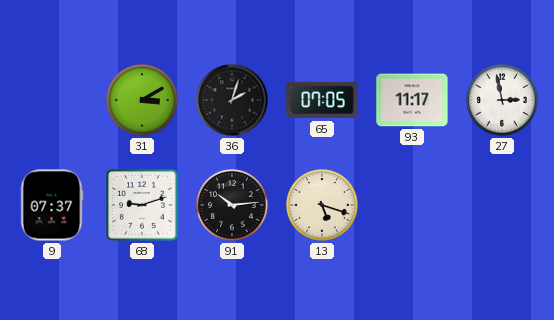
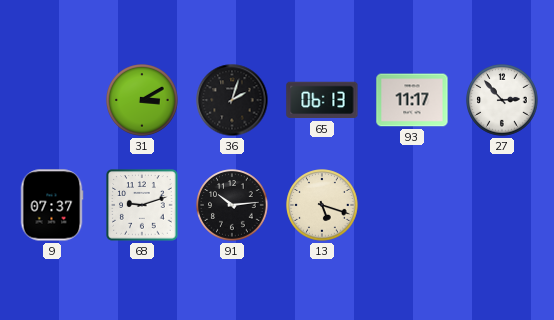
65: 07:05 -> 06:13 (322, 100)
27: 2:58 -> 2:53 (502, 100)
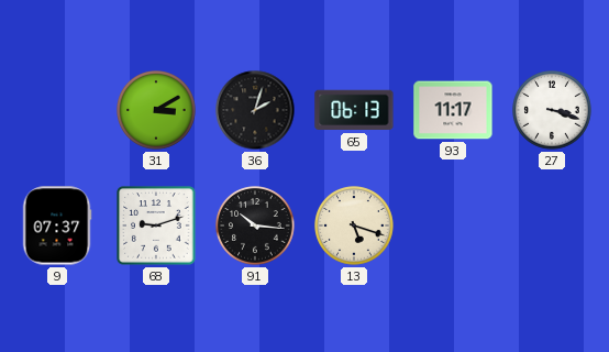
27: 2:53 -> 3:18 (552, 110)
91: 10:14 -> 10:16 (255, 226)
